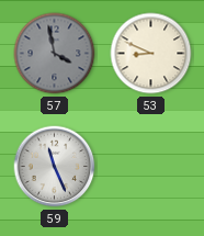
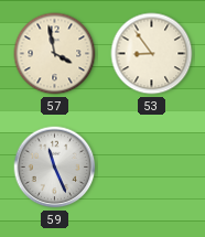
57 dial: grey -> cream (55, 54)
53: 8:49 -> 8:54 (152, 54)
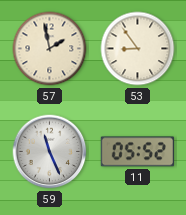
57: 3:58 -> 1:58 (50, 49)
11: none -> 05:52 (137, 152)
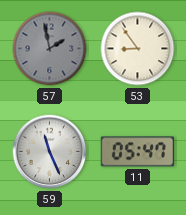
57 dial: cream -> grey (50, 49)
11: 05:52 -> 05:47 (137, 152)
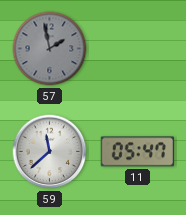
53: 8:54 -> none (138, 49)
59: 11:26 -> 11:38 (50, 152)
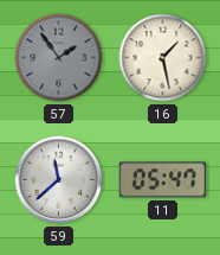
57: 1:58 -> 1:54 (59, 58)
16: none -> 1:28 (163, 58)
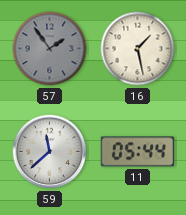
11: 05:47 -> 05:44 (137, 152)
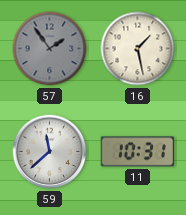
11: 05:44 -> 10:31 (137, 152)
